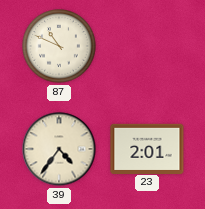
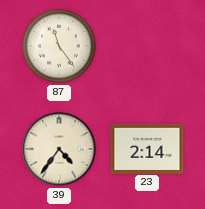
87: 10:49 -> 11:24 (59, 46)
23: 2:01 -> 2:14 (147, 148)
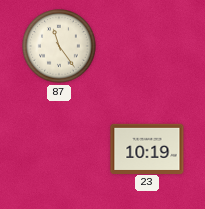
39: 4:36 -> none (59, 149)
23: 2:14 -> 10:19 (147, 148)
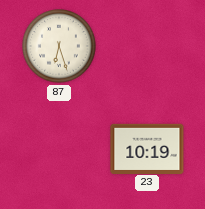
87: 11:24 -> 6:27 (59, 46)
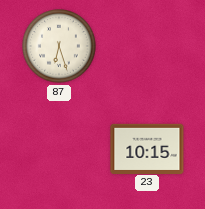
23: 10:19 -> 10:15 (147, 148)
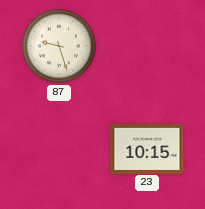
87: 6:27 -> 9:27 (59, 46)
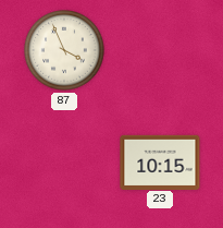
87: 9:27 -> 3:56 (64, 50)
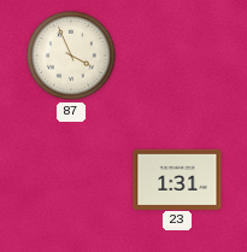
23: 10:15 -> 1:31 (177, 178)
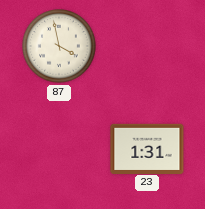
87: 3:56 -> 3:58 (59, 46)
